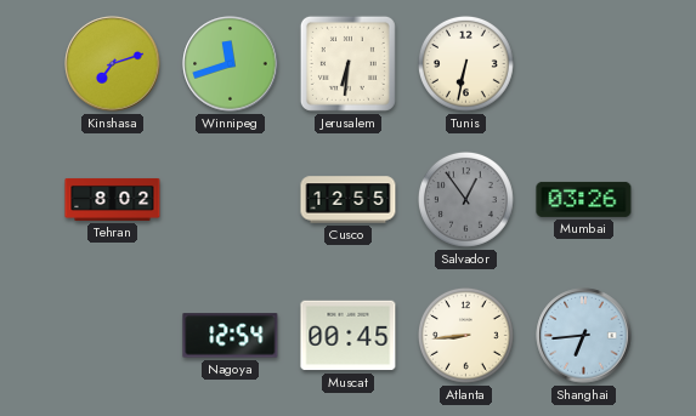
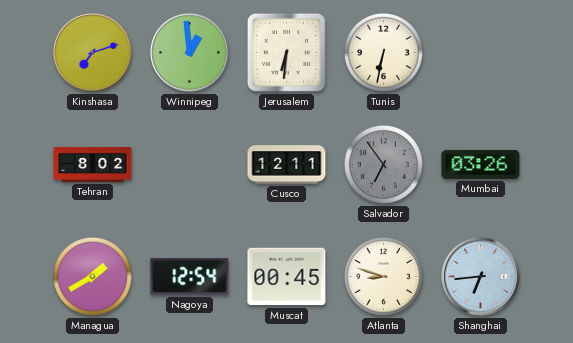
Winnipeg: 11:42 -> 12:59 (190, 53)
Cusco: 12:55 -> 12:11 (287, 165)
Salvador: 12:54 -> 6:54 (383, 164)
Managua: none -> 1:40 (92, 276)
Atlanta: 8:44 -> 8:48 (383, 276)
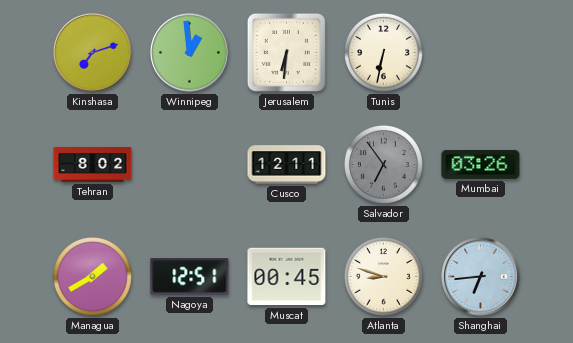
Nagoya: 12:54 -> 12:51 (190, 277)
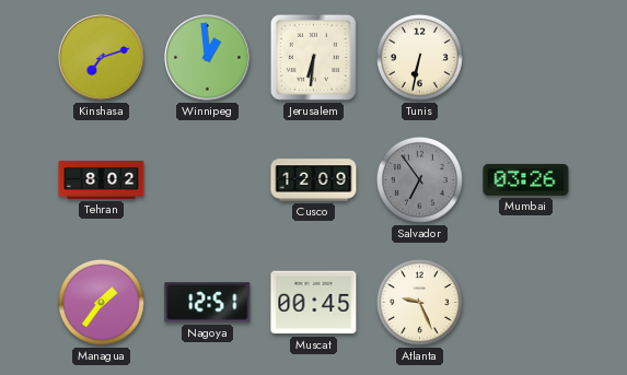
Cusco: 12:11 -> 12:09 (314, 180)
Managua: 1:40 -> 1:36 (101, 302)
Atlanta: 8:48 -> 9:26 (419, 302)
Shanghai: 6:44 -> none (481, 277)
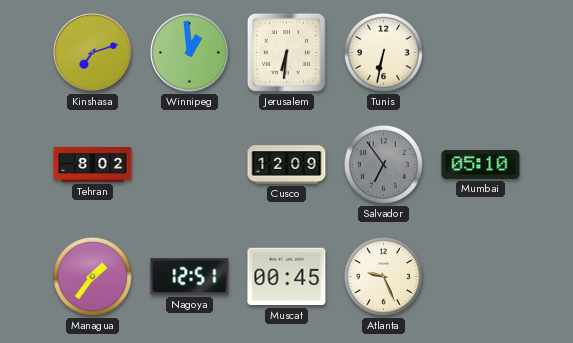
Mumbai: 03:26 -> 05:10 (481, 164)
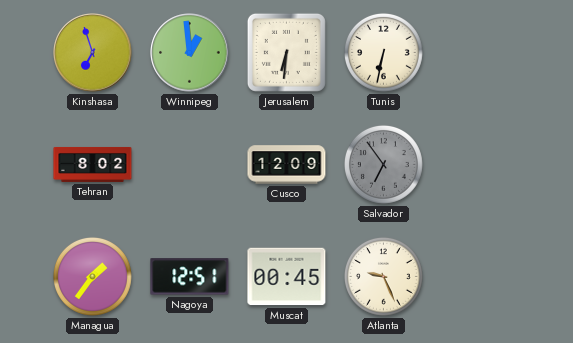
Kinshasa: 7:12 -> 6:57 (93, 53)
Mumbai: 05:10 -> none (481, 164)
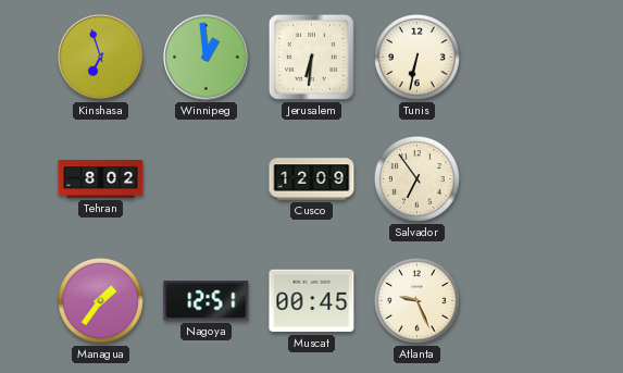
Salvador dial: grey -> cream (416, 178)
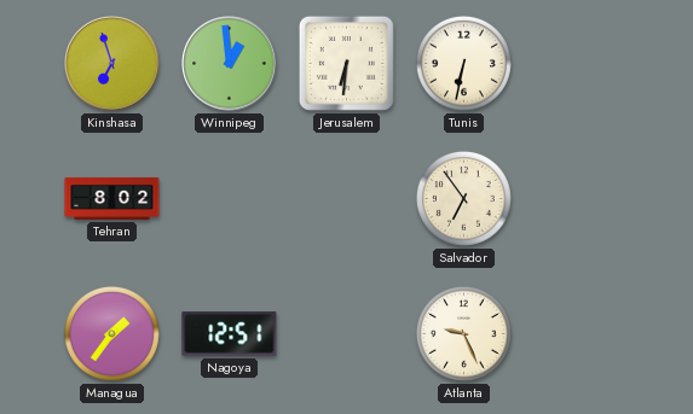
Cusco: 12:09 -> none (312, 179)
Muscat: 00:45 -> none (312, 301)
